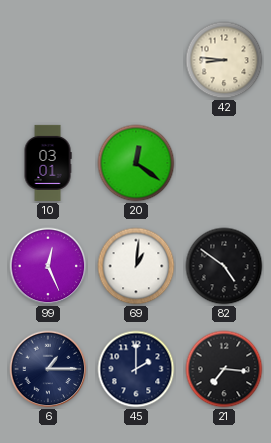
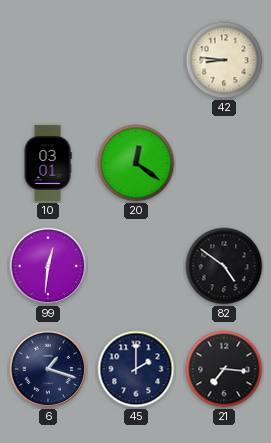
99: 12:26 -> 12:31 (48, 266)
69: 1:01 -> none (136, 266)
6: 1:15 -> 1:18 (48, 369)
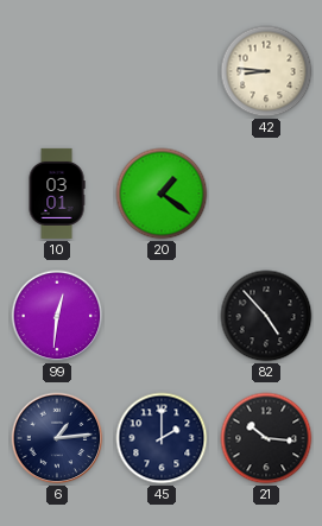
20: 12:21 -> 1:21 (162, 194)
82: 4:51 -> 4:53 (266, 316)
6: 1:18 -> 1:14 (57, 438)
21: 7:16 -> 10:16 (266, 438)
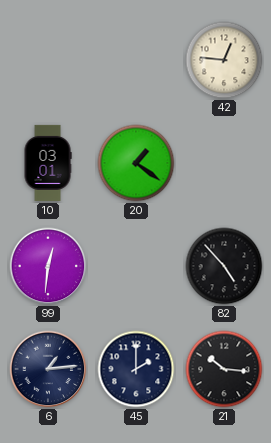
42: 8:46 -> 12:46 (224, 60)
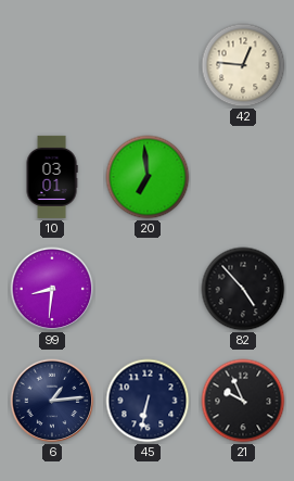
20: 1:21 -> 6:59 (148, 177)
99: 12:31 -> 8:31 (52, 289)
45: 2:00 -> 6:32 (148, 401)
21: 10:16 -> 9:56 (243, 401)
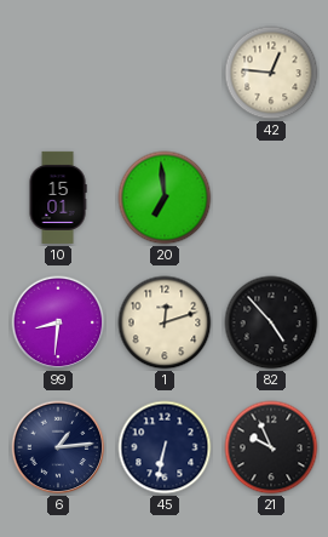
10: 03:01 -> 15:01 (58, 198)
1: none -> 12:12 (165, 322)
